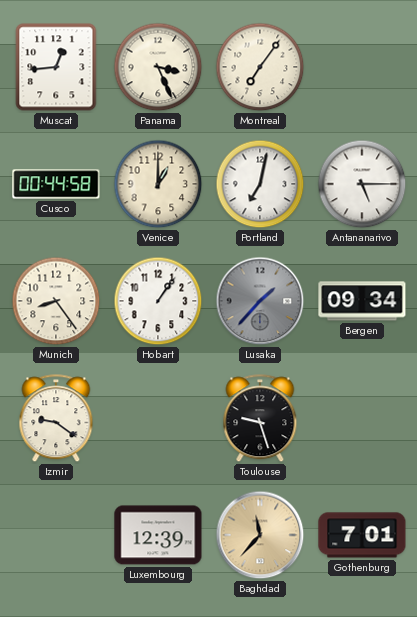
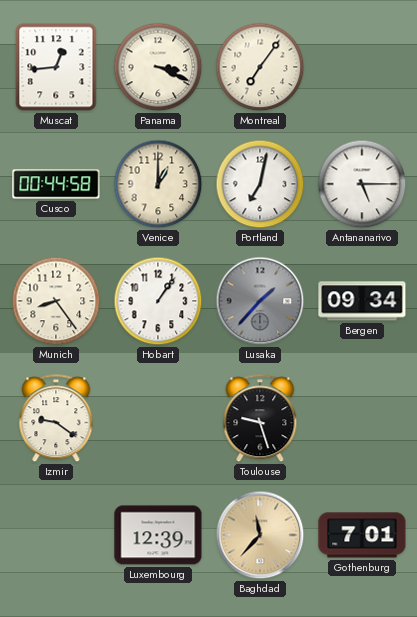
Panama: 3:26 -> 3:19 (158, 67)
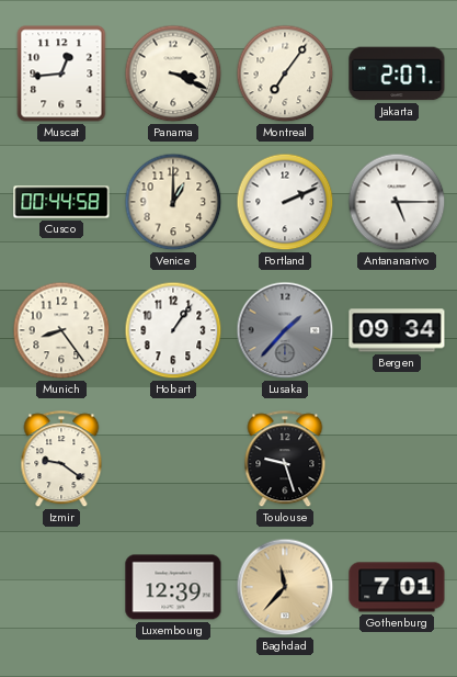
Jakarta: none -> 2:07 (397, 74)
Portland: 7:02 -> 2:11 (285, 202)
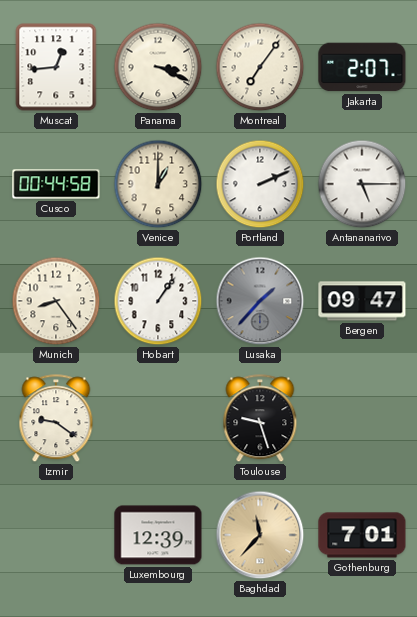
Bergen: 09:34 -> 09:47 (362, 301)
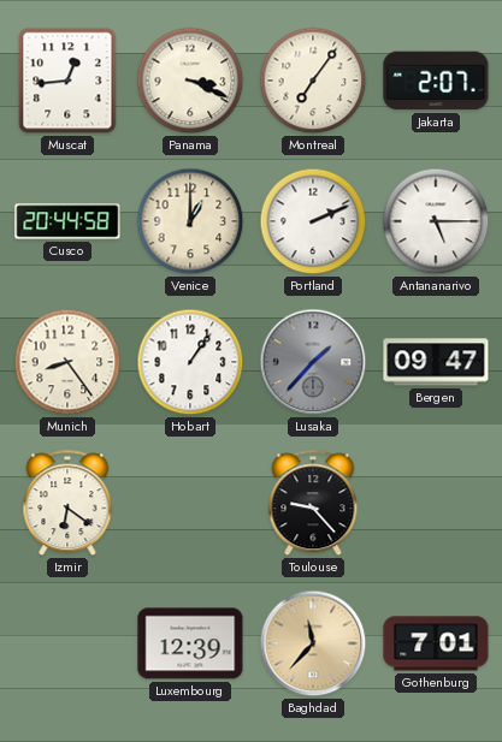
Cusco: 00:44 -> 20:44 (67, 221)
Izmir: 9:21 -> 6:21 (67, 504)
Toulouse: 9:27 -> 9:23 (313, 504)
